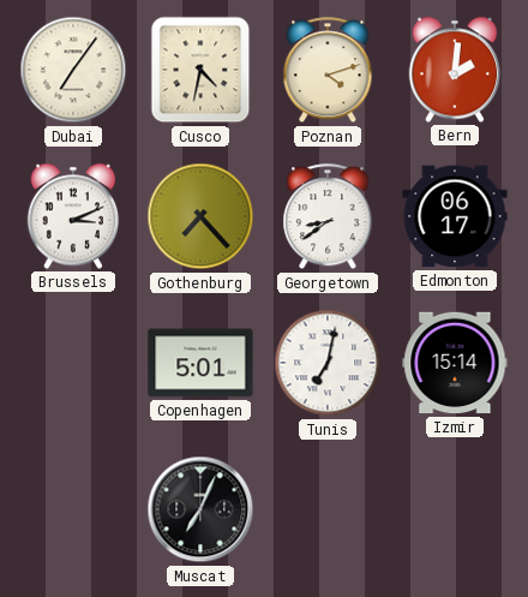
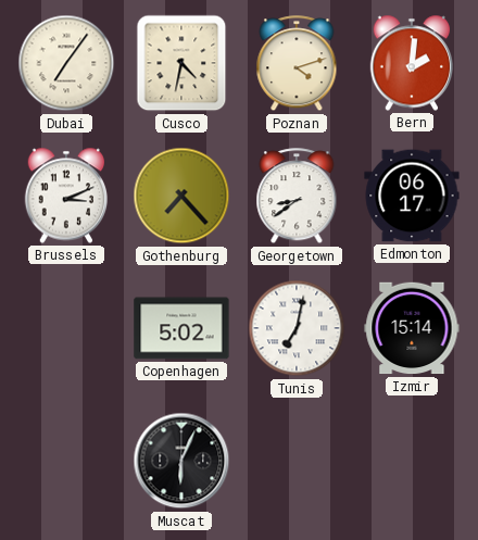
Copenhagen: 5:01 -> 5:02 (181, 328)
Muscat: 7:04 -> 6:04 (181, 461)
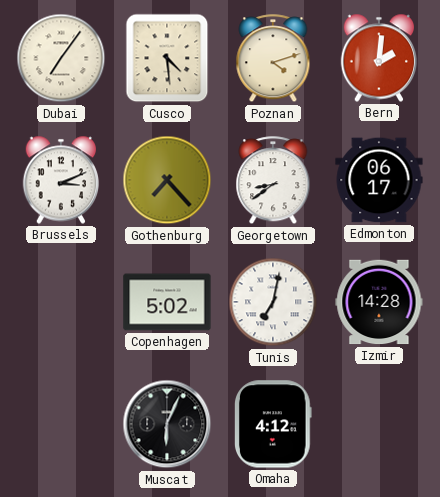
Cusco: 4:32 -> 4:29 (167, 58)
Izmir: 15:14 -> 14:28 (379, 302)
Omaha: none -> 4:12 (273, 424)
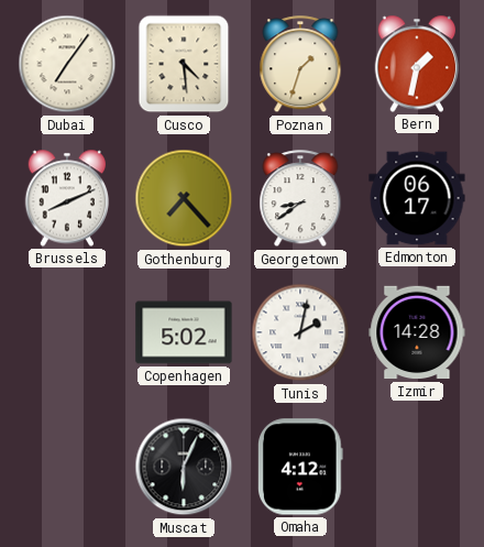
Poznan: 4:12 -> 1:33 (300, 65)
Bern: 2:01 -> 1:32 (417, 64)
Brussels: 3:11 -> 8:11 (67, 198)
Tunis: 7:02 -> 2:02 (300, 332)
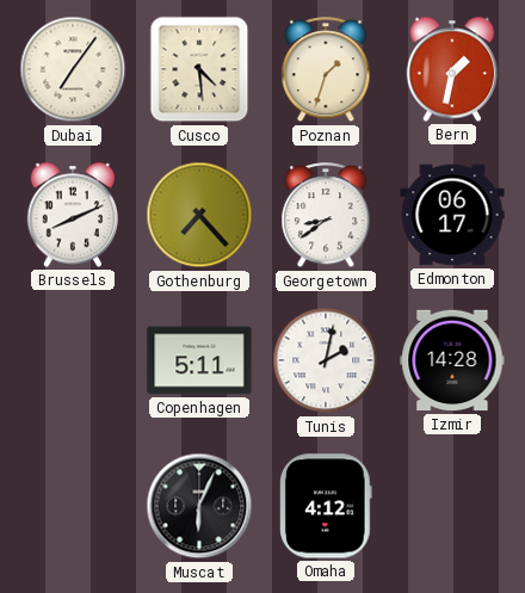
Copenhagen: 5:02 -> 5:11 (199, 360)
